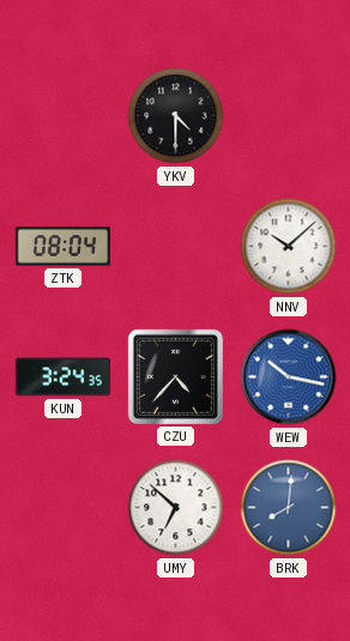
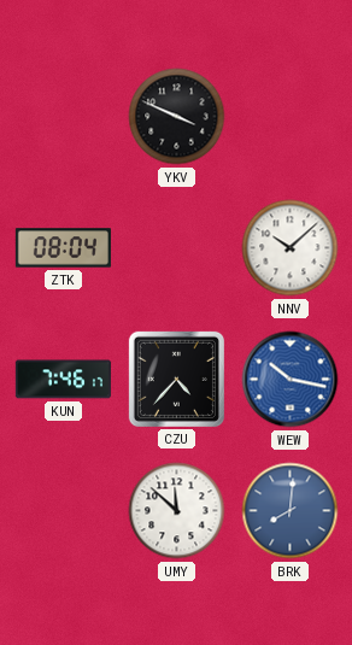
YKV: 4:30 -> 3:49 (177, 117)
KUN: 3:24 -> 7:46 (63, 380)
UMY: 6:52 -> 11:52 (177, 511)
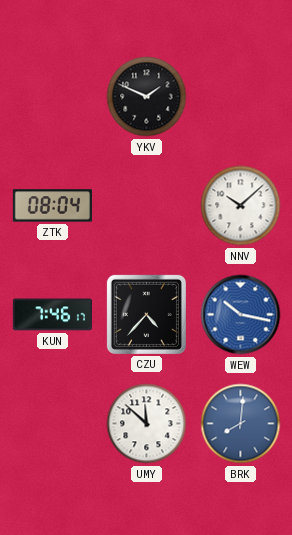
YKV: 3:49 -> 1:49 (147, 97)
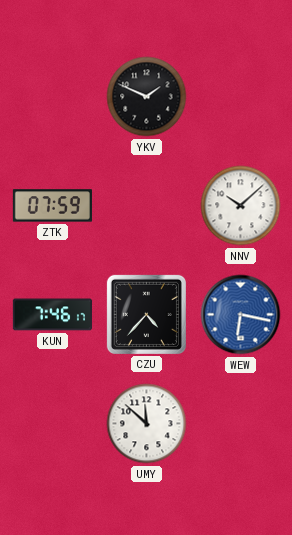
ZTK: 08:04 -> 07:59 (52, 206)
WEW: 10:17 -> 6:17 (241, 315)
BRK: 8:01 -> none (241, 424)
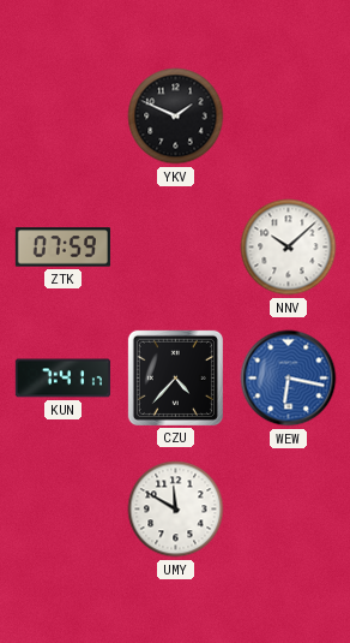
KUN: 7:46 -> 7:41 (62, 379)
UMY: 11:52 -> 11:50 (176, 510)
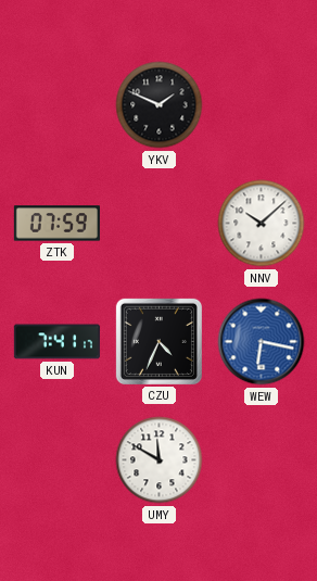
CZU: 4:37 -> 4:34 (158, 341)
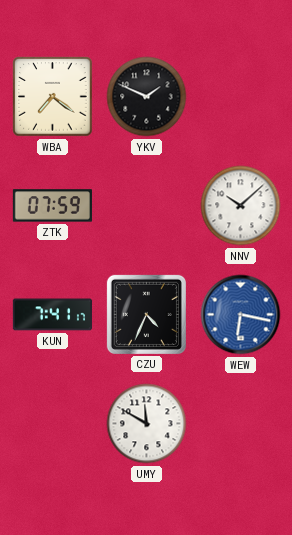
WBA: none -> 7:21 (53, 97)
